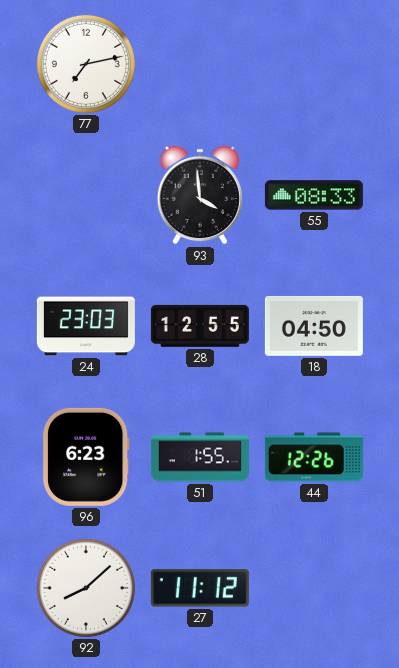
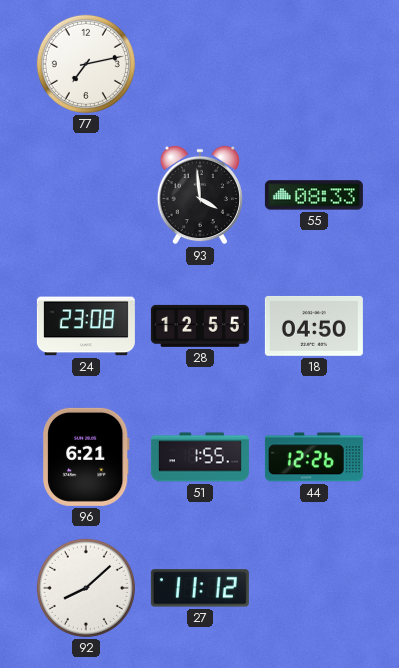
24: 23:03 -> 23:08 (86, 326)
96: 6:23 -> 6:21 (86, 457)
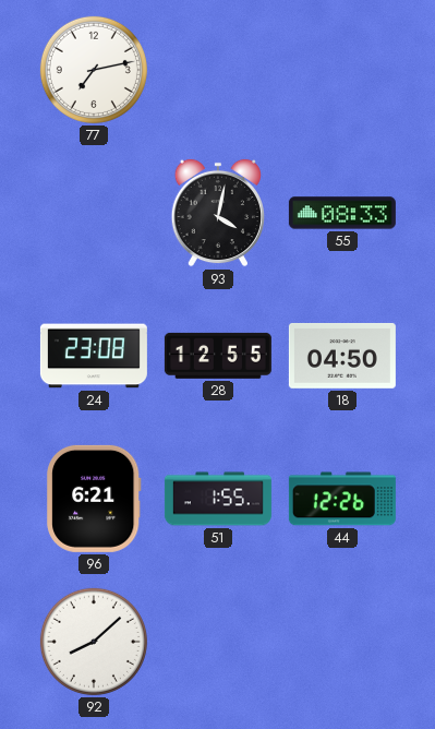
93: 3:59 -> 4:02 (218, 213)
27: 11:12 -> none (200, 588)
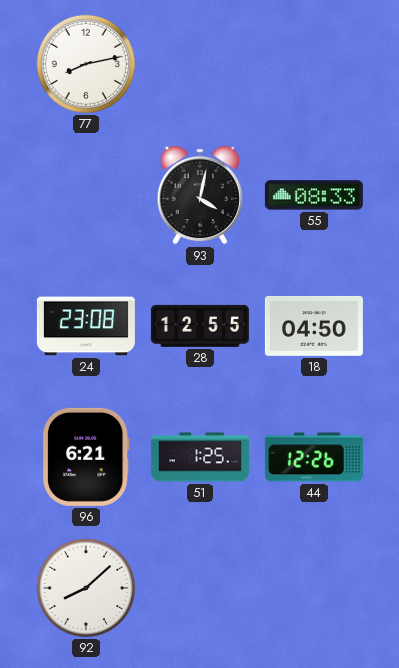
77: 7:13 -> 8:13 (86, 64)
51: 1:55 -> 1:25 (200, 457)
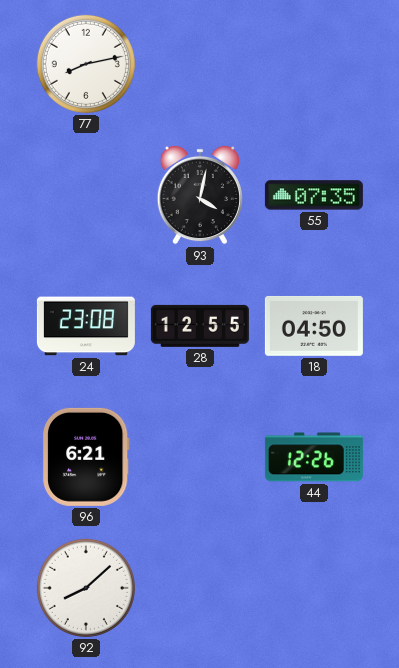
55: 08:33 -> 07:35 (314, 195)
51: 1:25 -> none (200, 457)
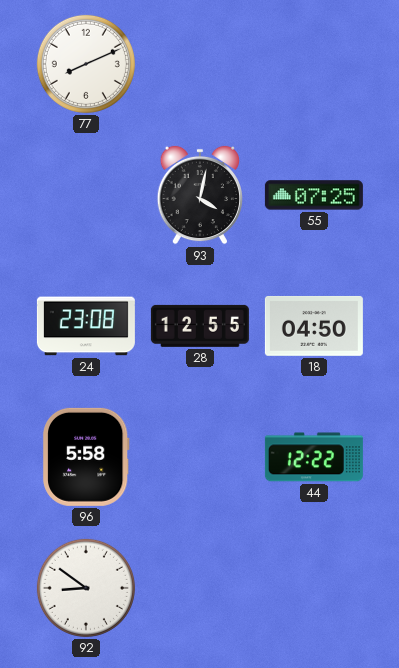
77: 8:13 -> 8:11 (86, 64)
55: 07:35 -> 07:25 (314, 195)
96: 6:21 -> 5:58 (86, 457)
44: 12:26 -> 12:22 (314, 457)
92: 8:08 -> 8:51 (86, 588)
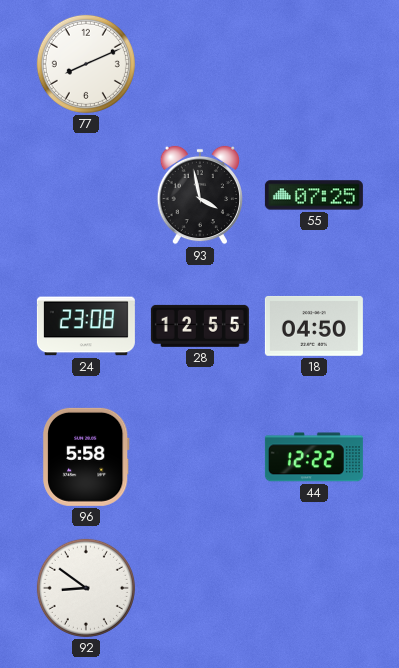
93: 4:02 -> 3:58 (200, 195)
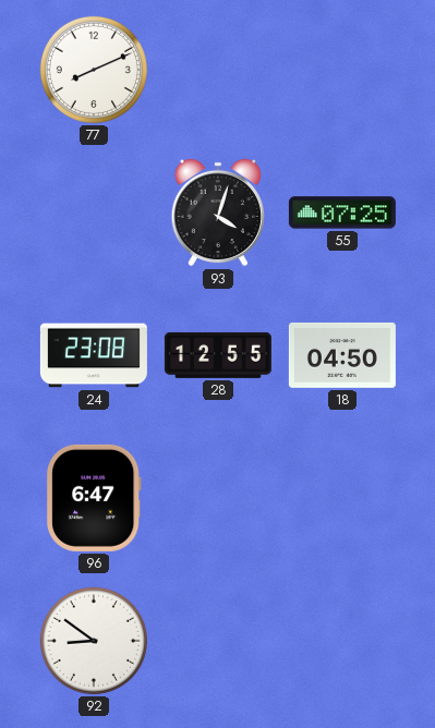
93: 3:58 -> 4:03 (218, 213)
96: 5:58 -> 6:47 (94, 498)
44: 12:22 -> none (314, 457)
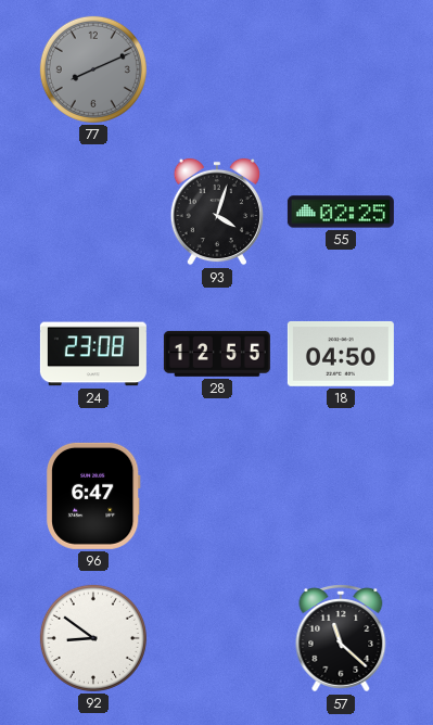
77 dial: white -> grey (93, 69)
55: 07:25 -> 02:25 (341, 212)
57: none -> 11:22 (341, 638)
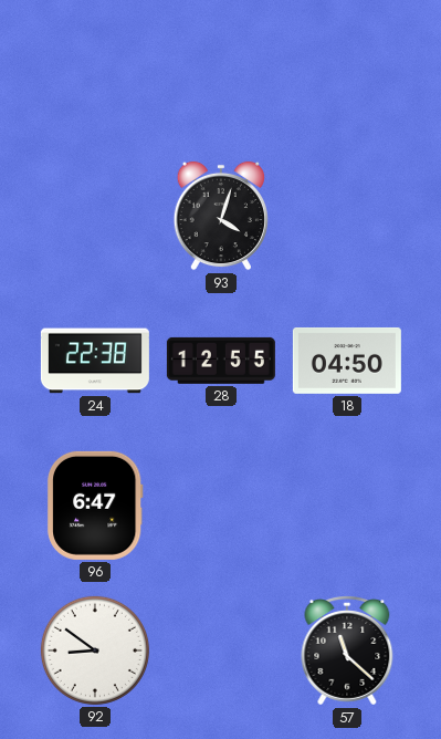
77: 8:11 -> none (93, 69)
55: 02:25 -> none (341, 212)
24: 23:08 -> 22:38 (95, 361)
